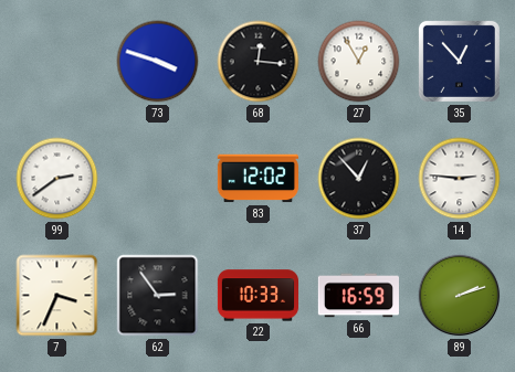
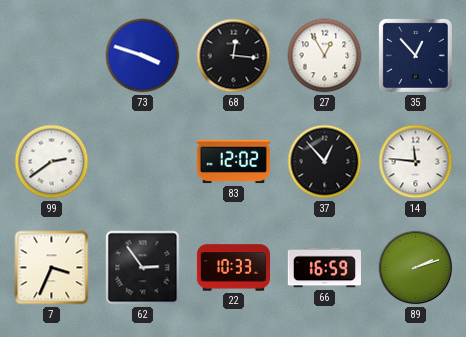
14: 2:46 -> 11:46 (416, 162)
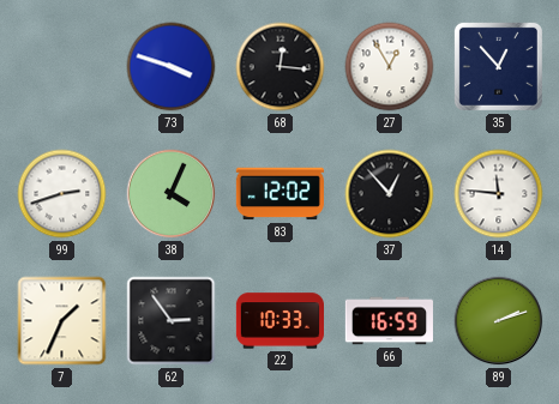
99: 2:39 -> 2:42 (62, 194)
38: none -> 4:04 (172, 194)
7: 3:34 -> 1:34 (62, 321)
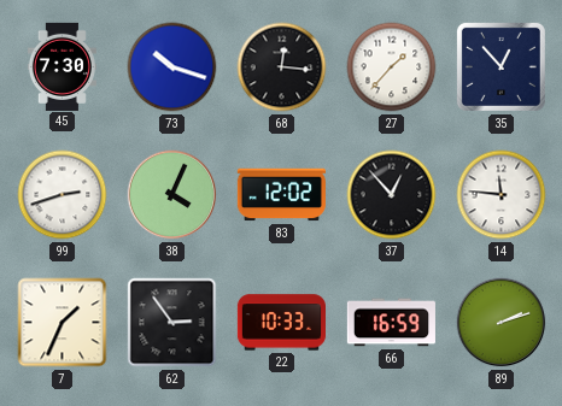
45: none -> 7:30 (62, 66)
73: 3:48 -> 10:18 (172, 67)
27: 12:55 -> 1:37 (392, 67)
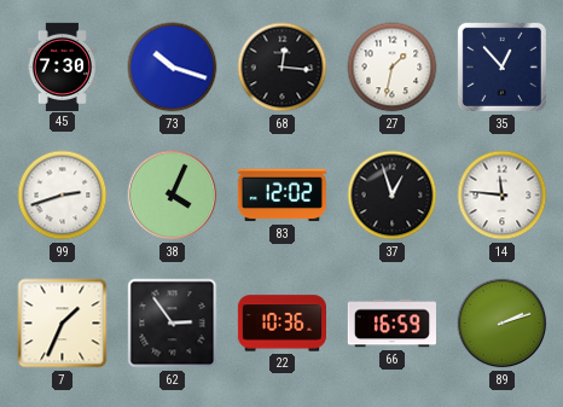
27: 1:37 -> 1:32 (393, 68)
37: 12:53 -> 12:57 (393, 196)
22: 10:33 -> 10:36 (281, 324)
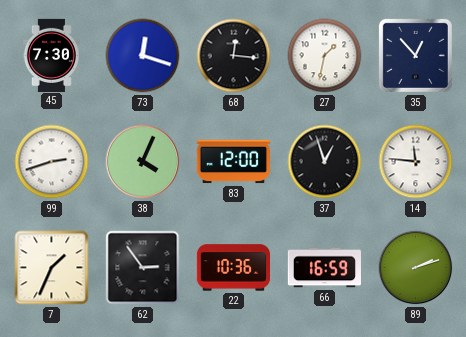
73: 10:18 -> 12:18 (143, 56)
83: 12:02 -> 12:00 (233, 162)
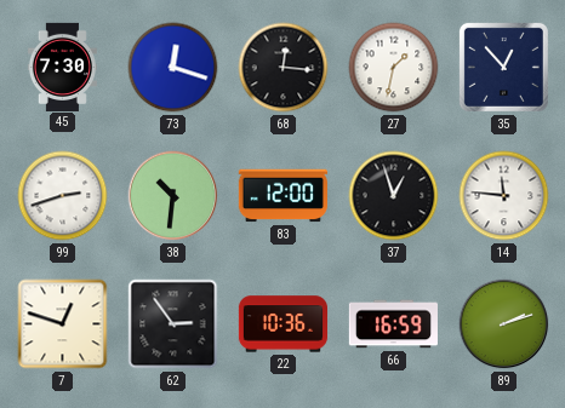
38: 4:04 -> 10:31 (173, 196)
7: 1:34 -> 12:48 (63, 324)
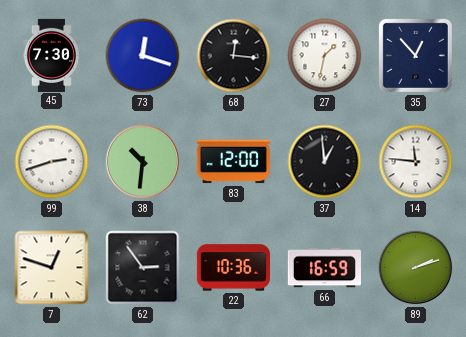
37: 12:57 -> 12:59 (325, 162)
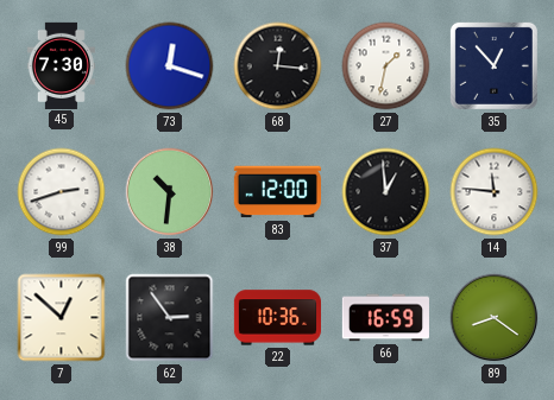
7: 12:48 -> 12:52 (62, 318)
89: 2:12 -> 8:21 (495, 318)
